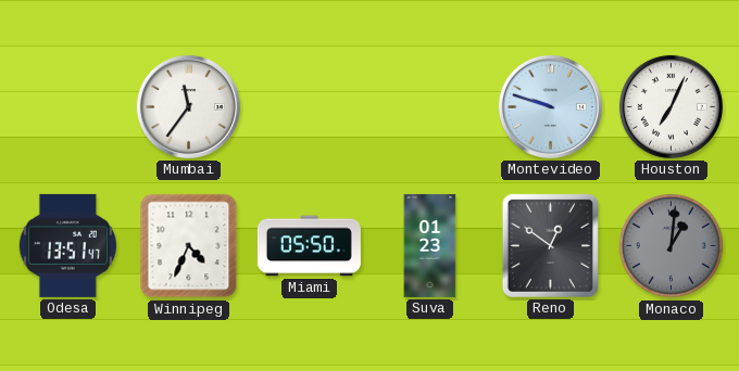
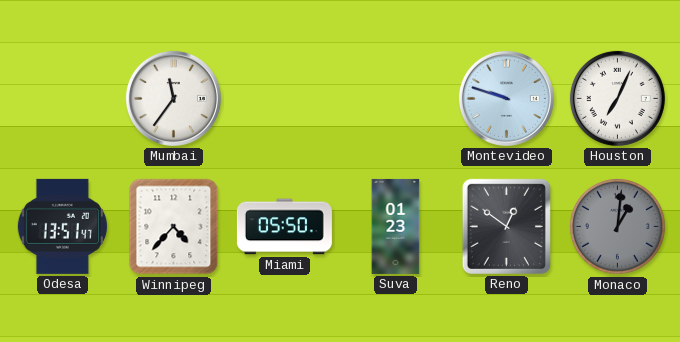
Winnipeg: 4:34 -> 4:37 (174, 227)
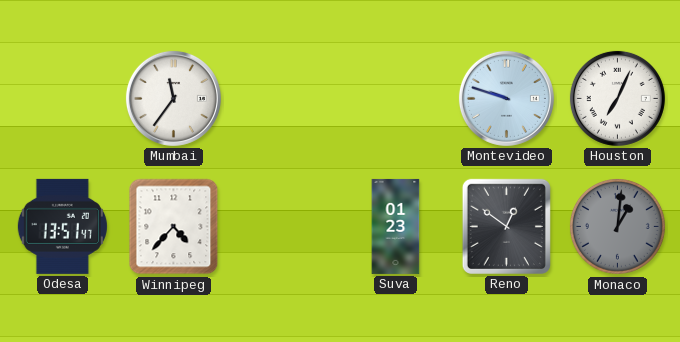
Miami: 05:50 -> none (284, 227)
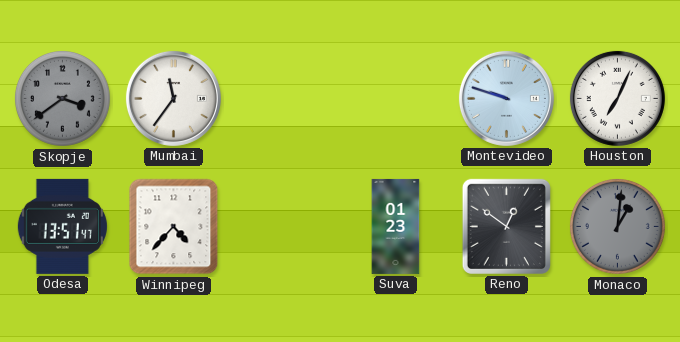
Skopje: none -> 3:39 (62, 98)
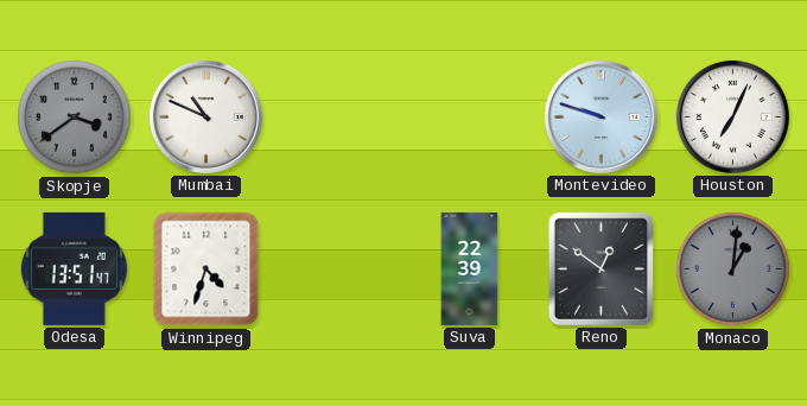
Mumbai: 11:36 -> 10:49 (205, 116)
Winnipeg: 4:37 -> 4:33 (206, 269)
Suva: 01:23 -> 22:39 (470, 268)
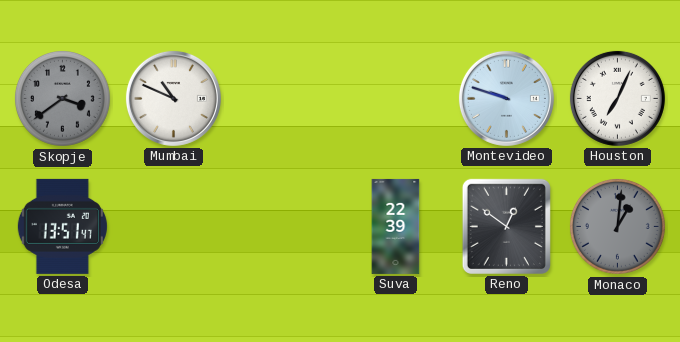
Winnipeg: 4:33 -> none (206, 269)
